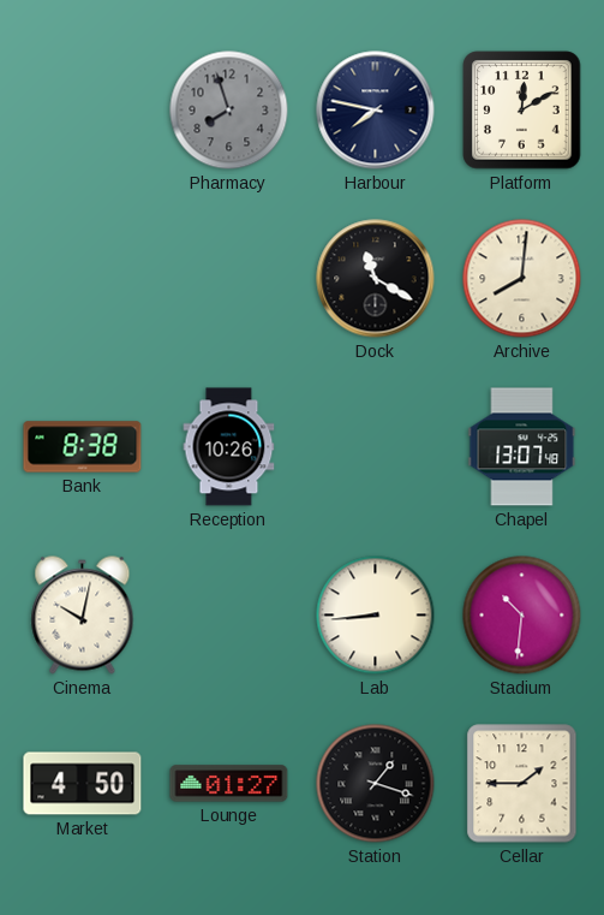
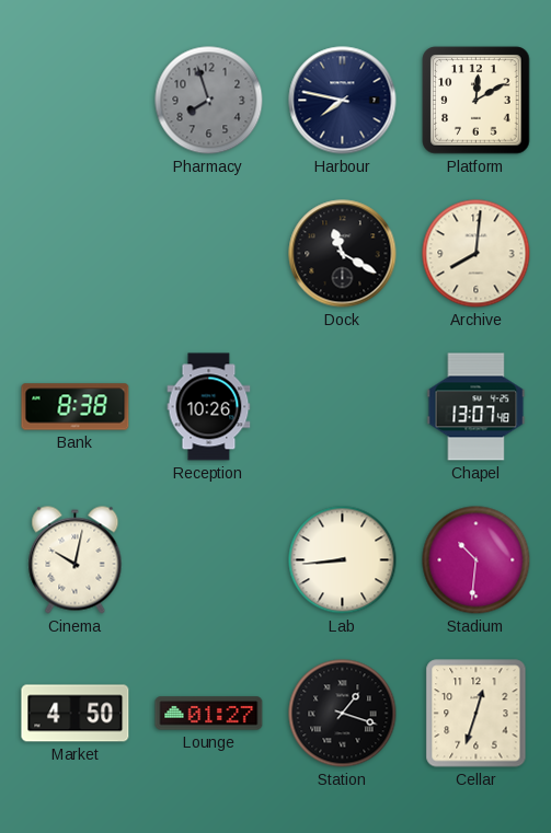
Cellar: 1:45 -> 12:33 (477, 714)
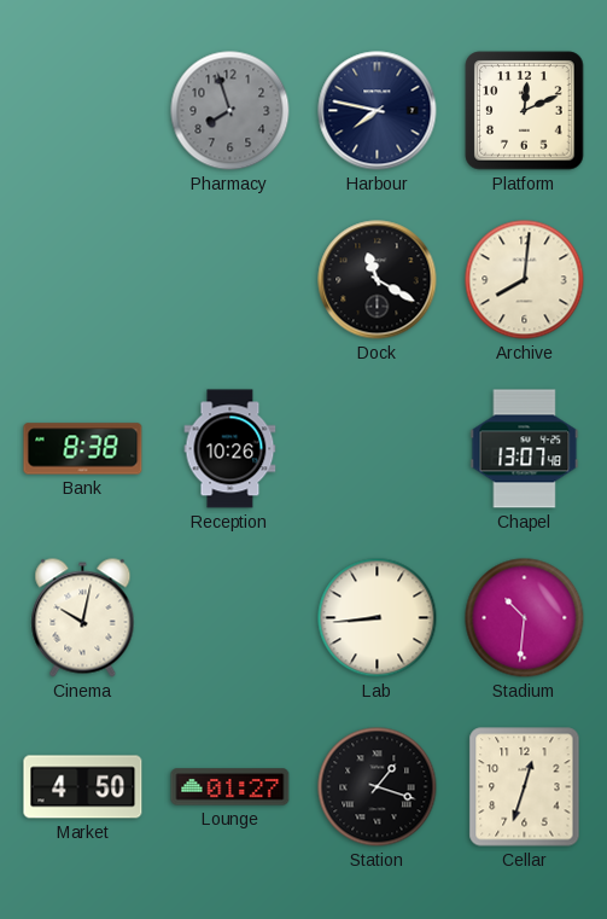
Platform: 12:10 -> 12:11 (525, 111)
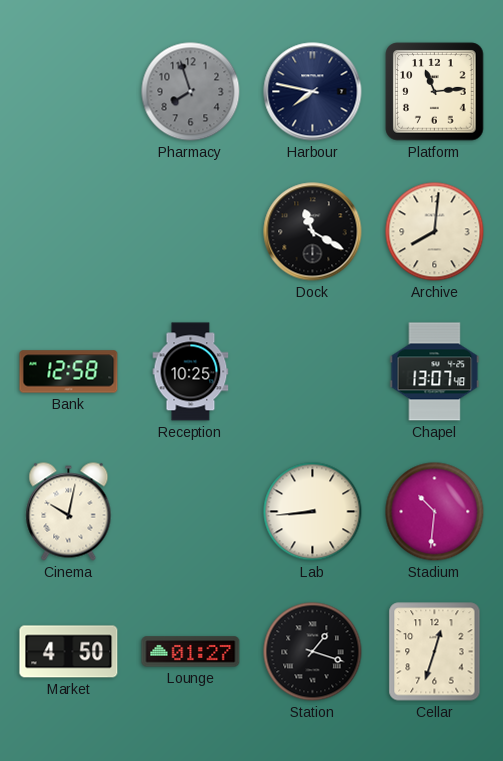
Platform: 12:11 -> 11:14 (435, 92)
Bank: 8:38 -> 12:58 (69, 372)
Reception: 10:26 -> 10:25 (191, 372)
